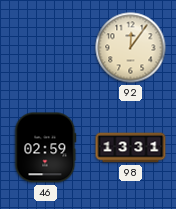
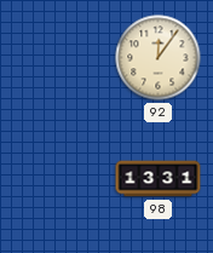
46: 02:59 -> none (46, 148)
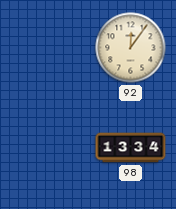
98: 13:31 -> 13:34 (131, 148)
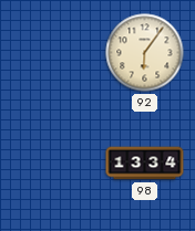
92: 12:06 -> 6:06 (145, 53)
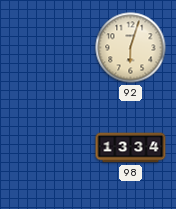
92: 6:06 -> 6:03 (131, 48)
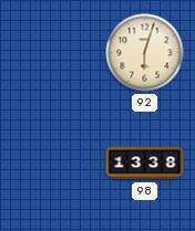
98: 13:34 -> 13:38 (145, 164)
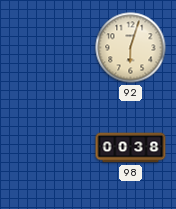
98: 13:38 -> 00:38 (131, 148)
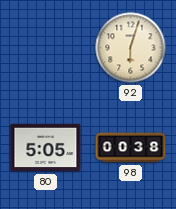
80: none -> 5:05 (46, 148)
